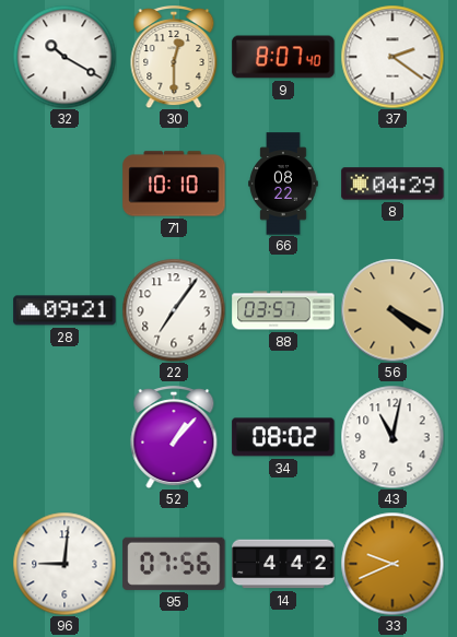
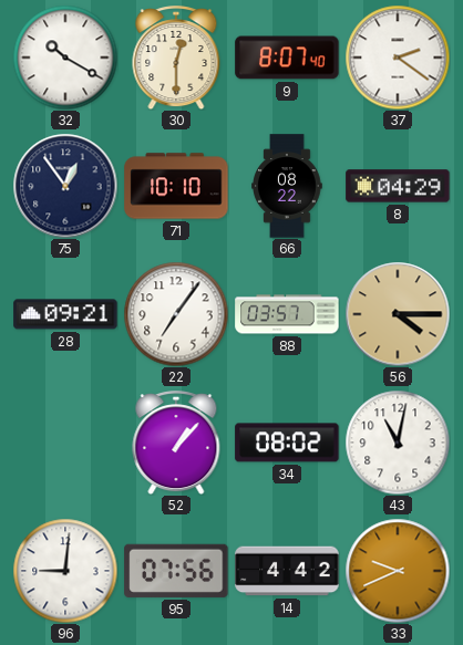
75: none -> 12:54 (65, 186)
56: 4:20 -> 4:15 (398, 314)
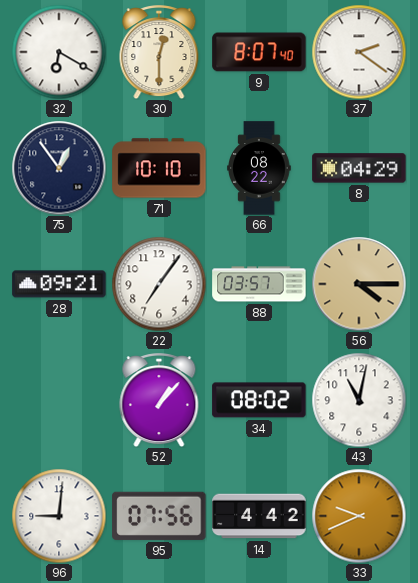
32: 10:20 -> 6:20 (59, 52)
